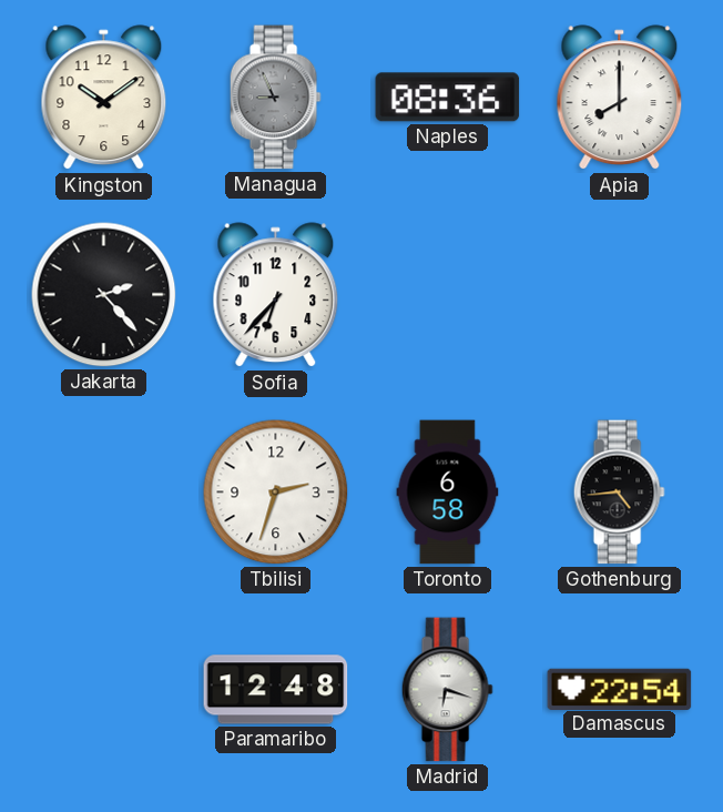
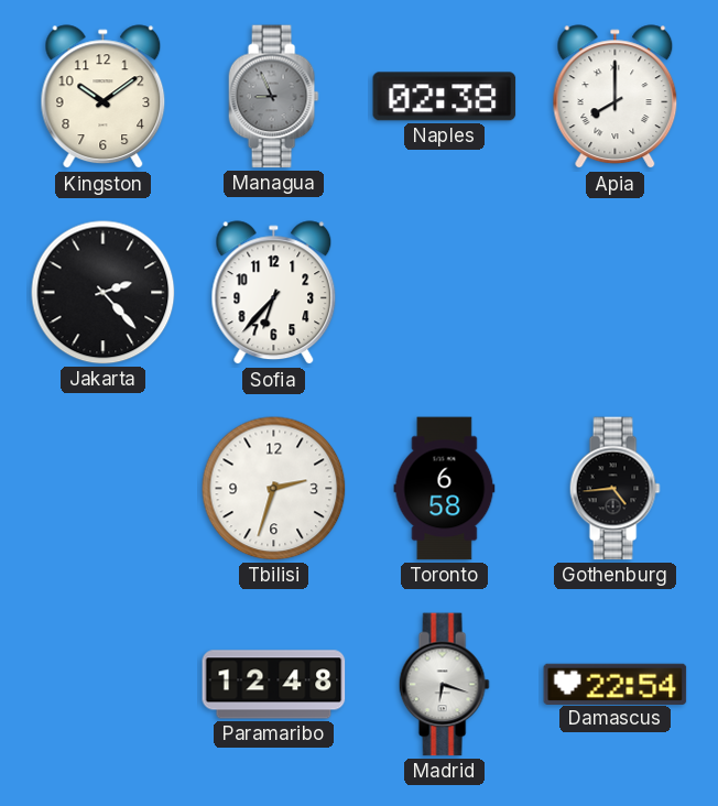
Naples: 08:36 -> 02:38 (445, 97)
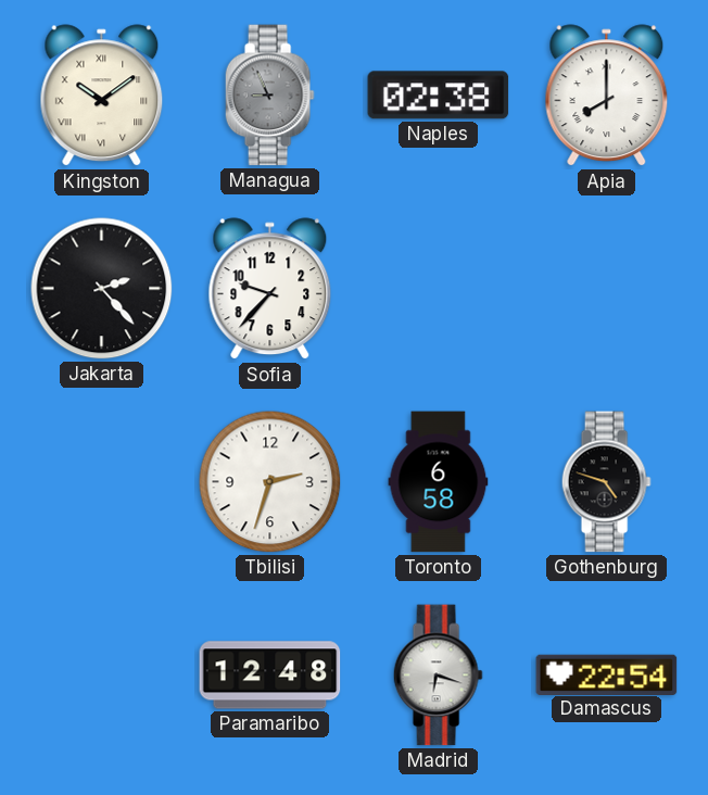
Kingston numerals: Arabic -> Roman (102, 96)
Sofia: 6:37 -> 9:37 (270, 289)
Gothenburg: 4:44 -> 4:48 (606, 482)
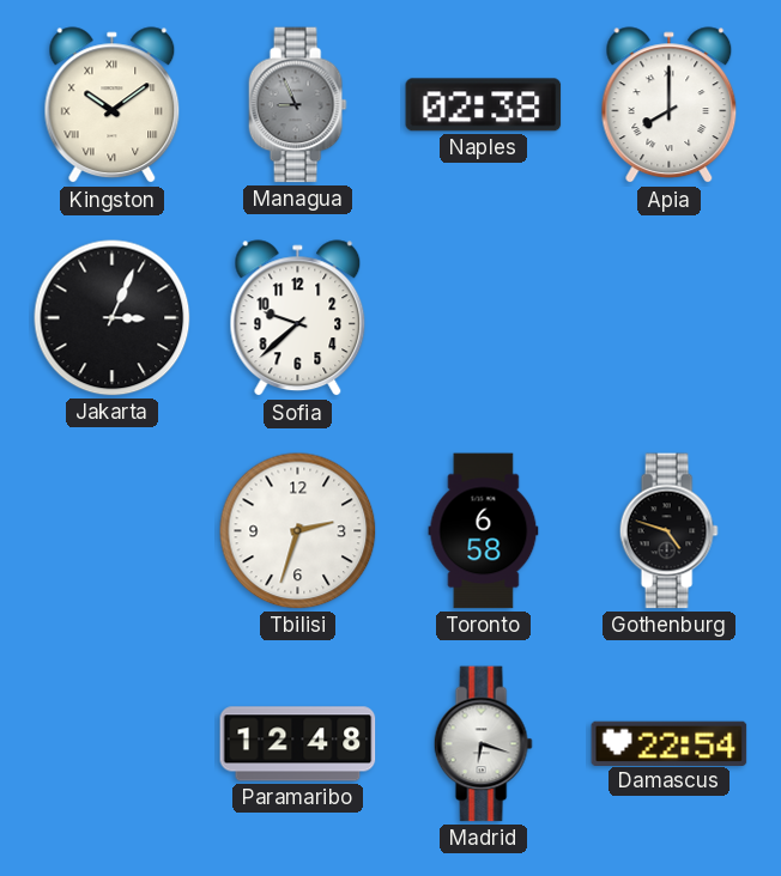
Jakarta: 2:23 -> 3:04 (113, 318)
Sofia: 9:37 -> 9:38 (298, 318)
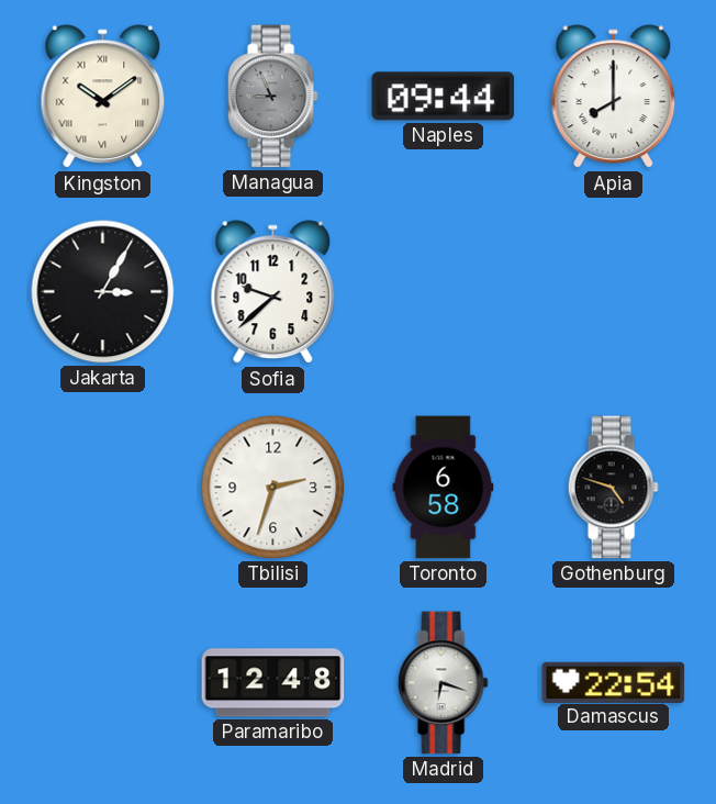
Naples: 02:38 -> 09:44 (444, 97)
Jakarta: 3:04 -> 3:05 (103, 292)
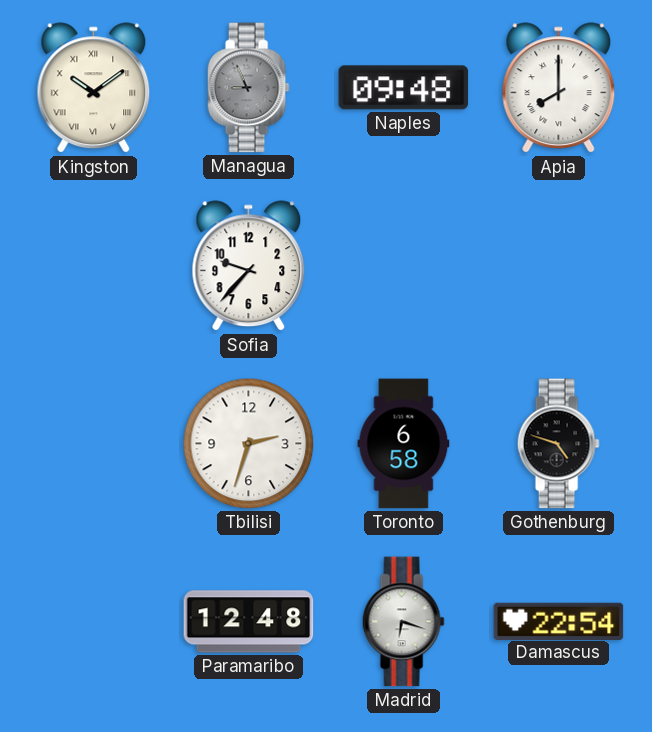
Naples: 09:44 -> 09:48 (404, 88)
Jakarta: 3:05 -> none (103, 292)
Sofia: 9:38 -> 9:37 (249, 266)
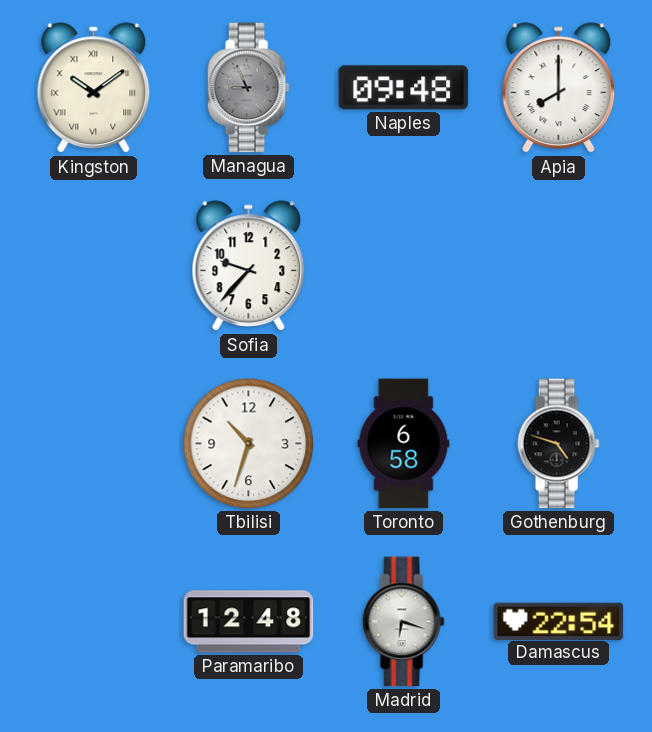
Tbilisi: 2:33 -> 10:33 (249, 444)
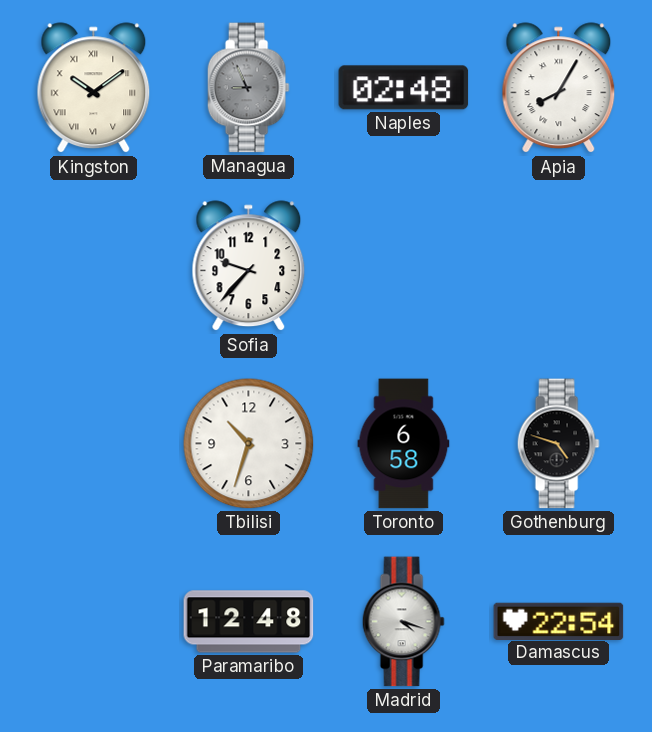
Naples: 09:48 -> 02:48 (404, 88)
Apia: 8:00 -> 8:05 (559, 88)
Madrid: 6:18 -> 4:18 (403, 622)
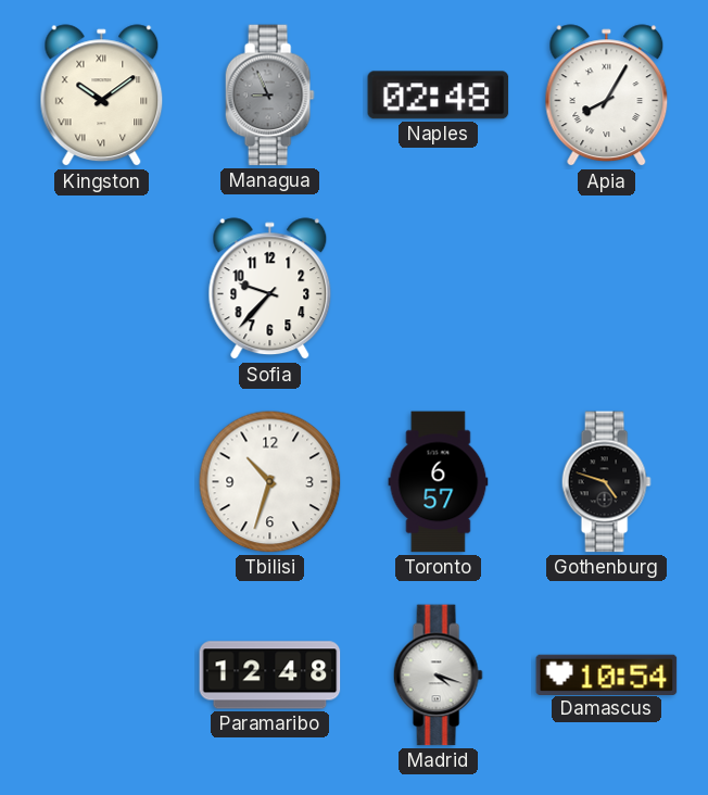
Toronto: 6:58 -> 6:57 (439, 482)
Damascus: 22:54 -> 10:54 (607, 674)
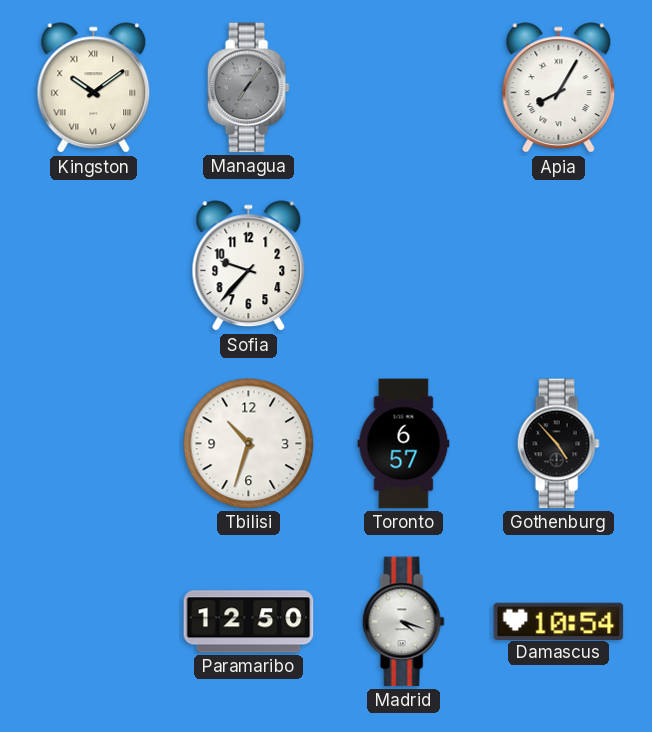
Managua: 8:56 -> 7:06 (248, 88)
Naples: 02:48 -> none (439, 96)
Gothenburg: 4:48 -> 4:53 (558, 444)
Paramaribo: 12:48 -> 12:50 (249, 622)
